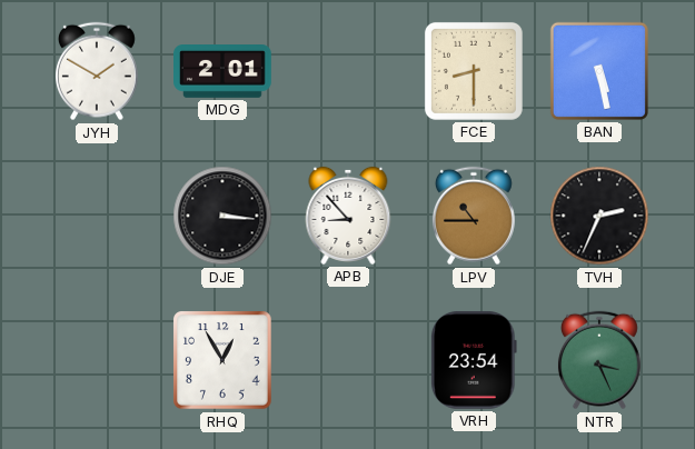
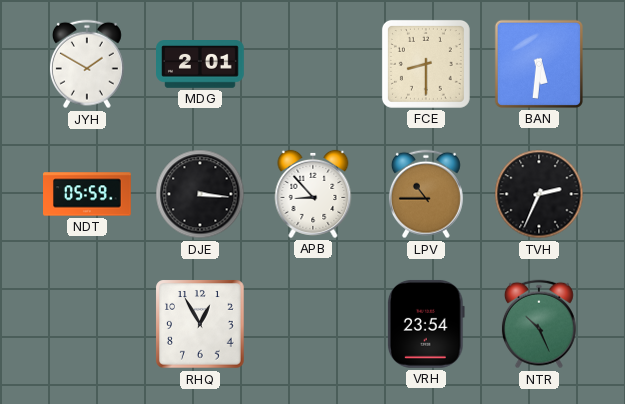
BAN: 5:28 -> 5:31 (539, 64)
NDT: none -> 05:59 (88, 194)
NTR: 3:26 -> 10:26 (539, 324)
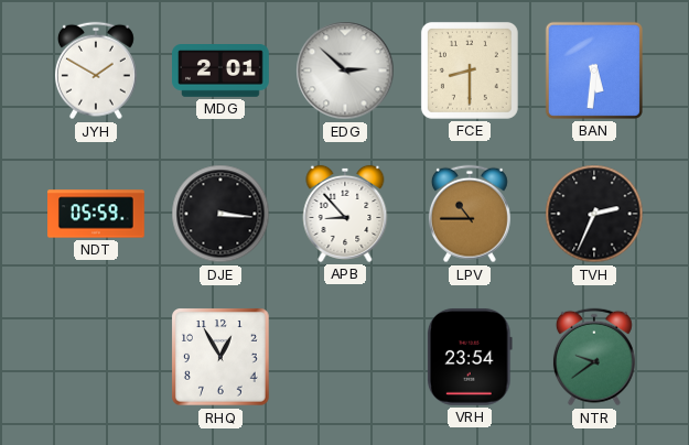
EDG: none -> 2:52 (345, 70)
NTR: 10:26 -> 9:39 (594, 357)
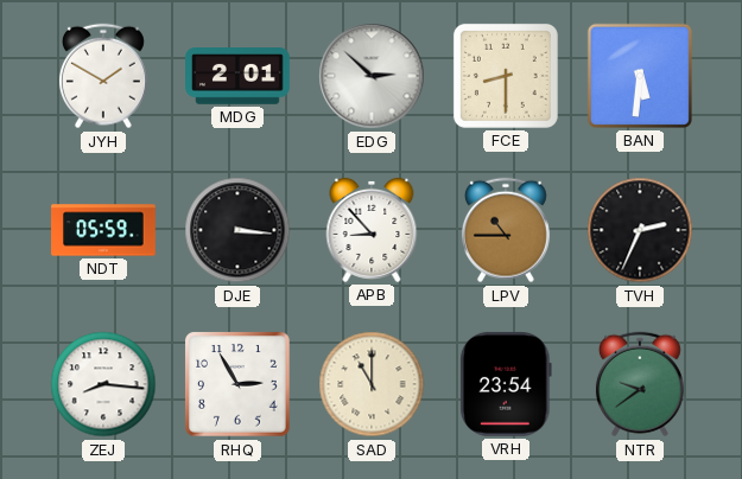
ZEJ: none -> 8:16 (103, 384)
RHQ: 12:55 -> 2:55 (239, 385)
SAD: none -> 11:00 (372, 384)
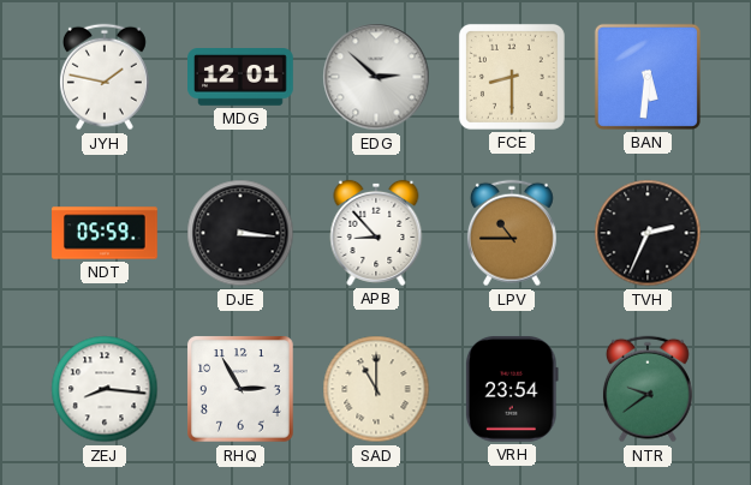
JYH: 1:50 -> 1:47 (105, 77)
MDG: 2:01 -> 12:01 (242, 78)
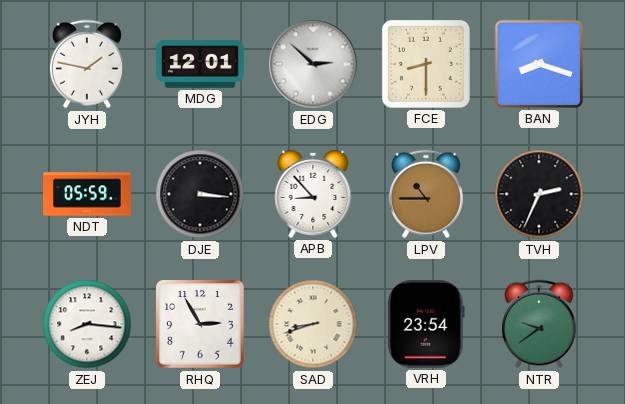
BAN: 5:31 -> 8:18 (539, 64)
SAD: 11:00 -> 8:42 (313, 324)
